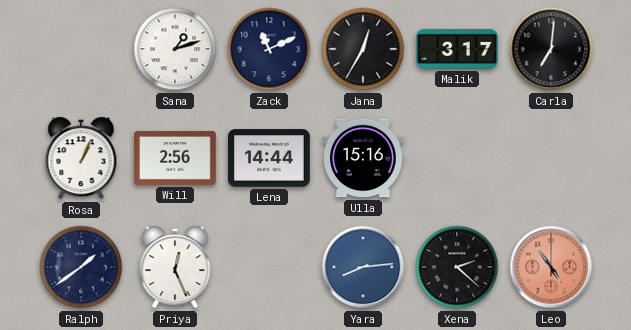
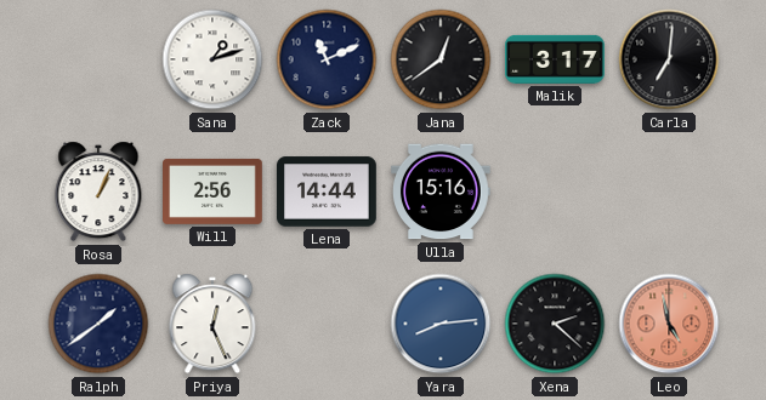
Jana: 12:35 -> 12:39 (441, 59)
Leo: 4:54 -> 4:58 (669, 324)
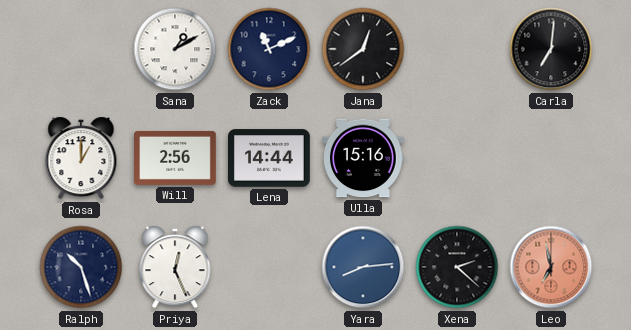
Sana: 1:12 -> 1:10 (175, 49)
Malik: 3:17 -> none (555, 59)
Rosa: 1:04 -> 1:00 (81, 158)
Ralph: 1:39 -> 10:27 (81, 267)
Leo: 4:58 -> 6:58 (551, 267)
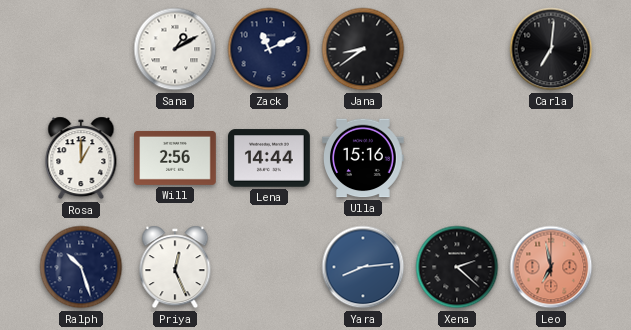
Jana: 12:39 -> 8:39 (363, 49)
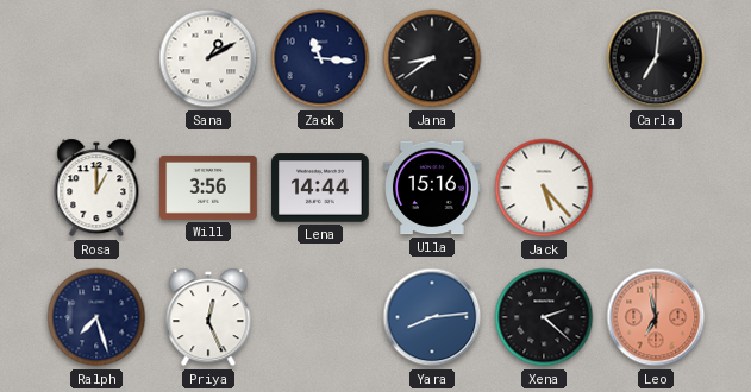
Zack: 11:11 -> 11:16 (320, 58)
Will: 2:56 -> 3:56 (208, 188)
Jack: none -> 5:23 (544, 188)
Ralph: 10:27 -> 7:27 (96, 317)
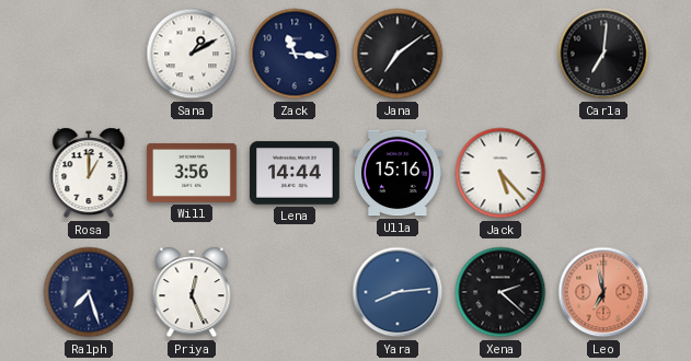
Jana: 8:39 -> 7:09 (398, 54)
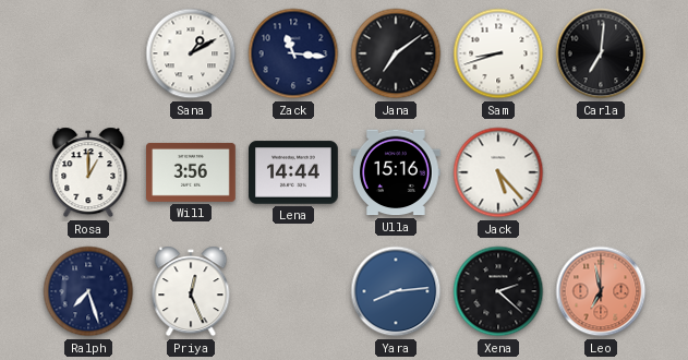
Sam: none -> 8:42 (498, 53)
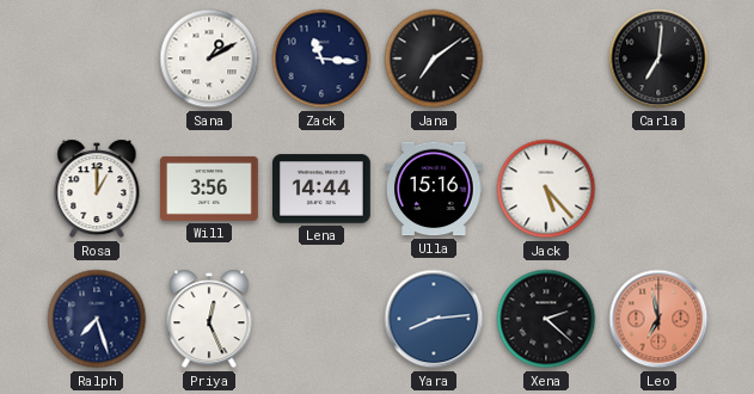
Sam: 8:42 -> none (498, 53)
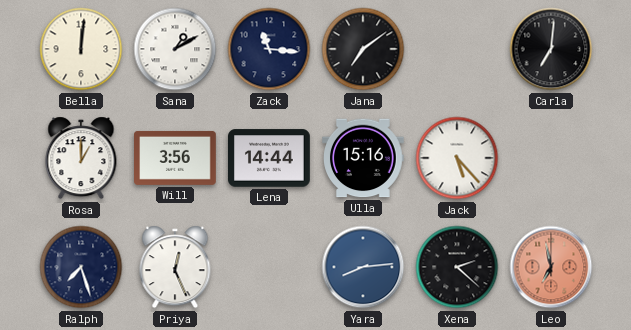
Bella: none -> 12:01 (81, 49)
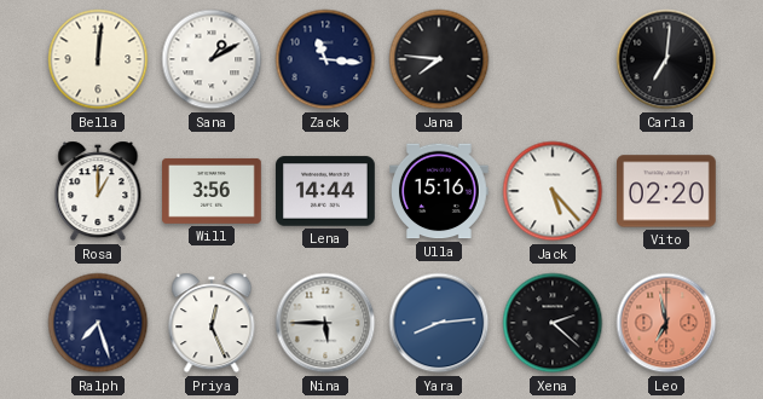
Jana: 7:09 -> 7:46 (439, 59)
Vito: none -> 02:20 (667, 191)
Nina: none -> 5:45 (325, 323)
